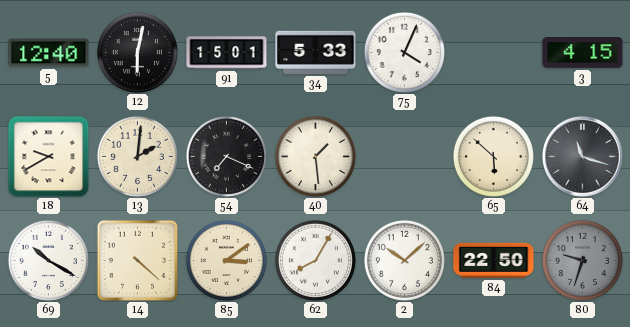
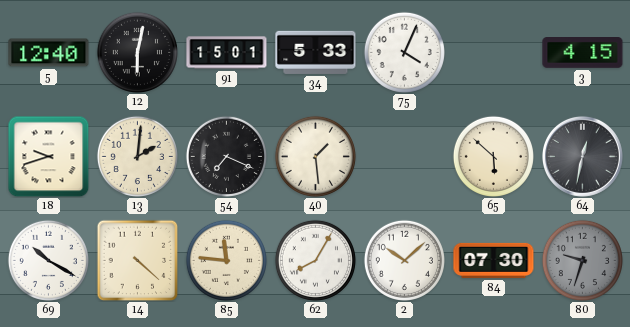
18: 9:40 -> 9:42 (48, 156)
64: 11:18 -> 12:32 (582, 156)
85: 3:09 -> 11:46 (226, 260)
84: 22:50 -> 07:30 (494, 260)
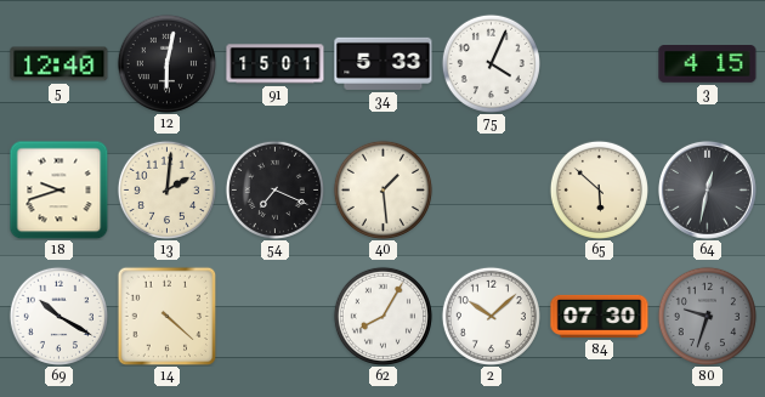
85: 11:46 -> none (226, 260)
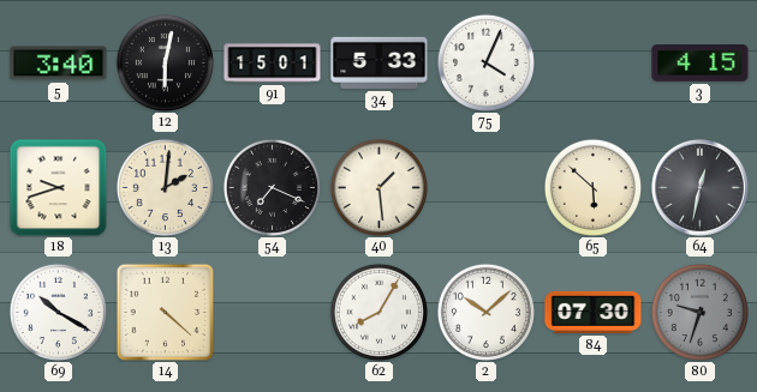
5: 12:40 -> 3:40 (59, 64)
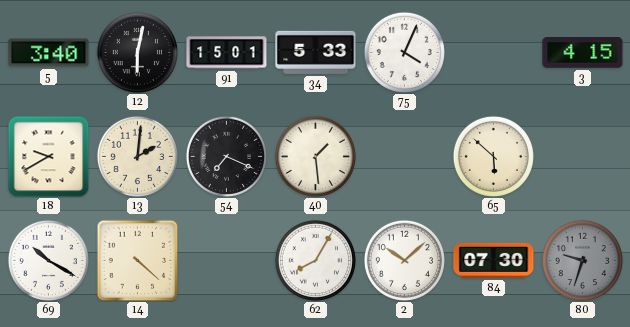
18: 9:42 -> 9:40 (48, 156)
64: 12:32 -> none (699, 187)
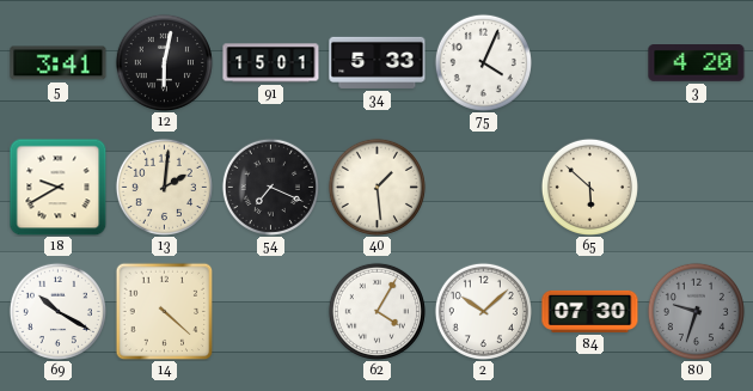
5: 3:40 -> 3:41 (59, 63)
3: 4:15 -> 4:20 (697, 63)
62: 8:05 -> 4:05 (376, 311)
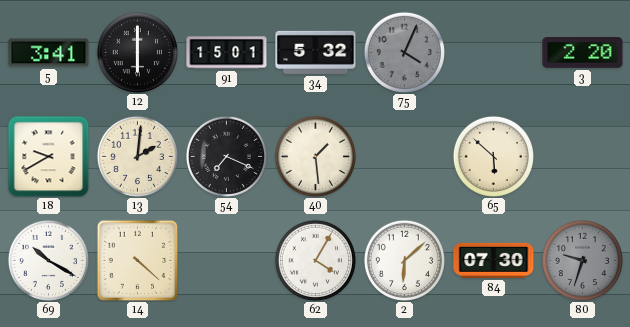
12: 6:02 -> 6:00 (137, 52)
34: 5:33 -> 5:32 (316, 52)
75 dial: white -> grey (404, 52)
3: 4:20 -> 2:20 (583, 53)
2: 10:08 -> 6:08 (404, 260)
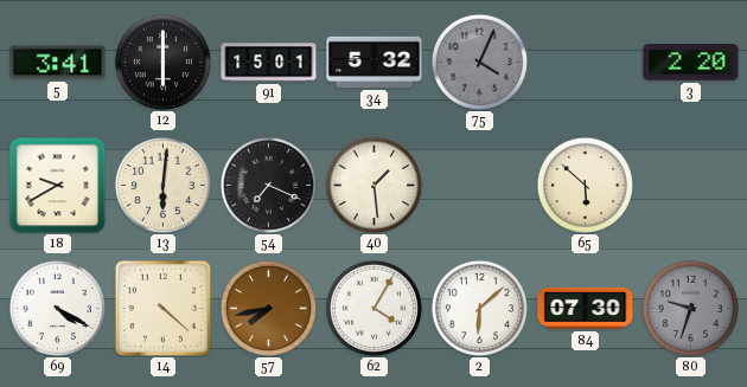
13: 2:01 -> 6:01 (162, 185)
69: 10:20 -> 4:20 (57, 308)
57: none -> 7:43 (268, 308)
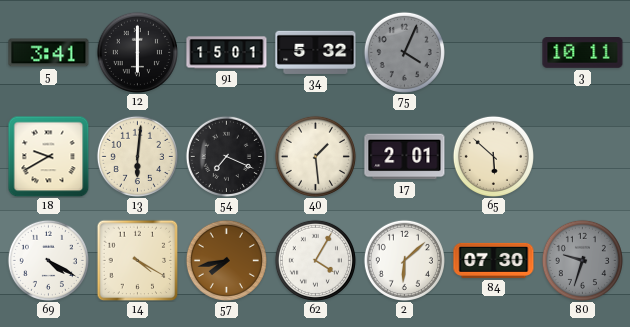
3: 2:20 -> 10:11 (583, 53)
17: none -> 2:01 (405, 157)
14: 4:22 -> 4:20 (137, 260)
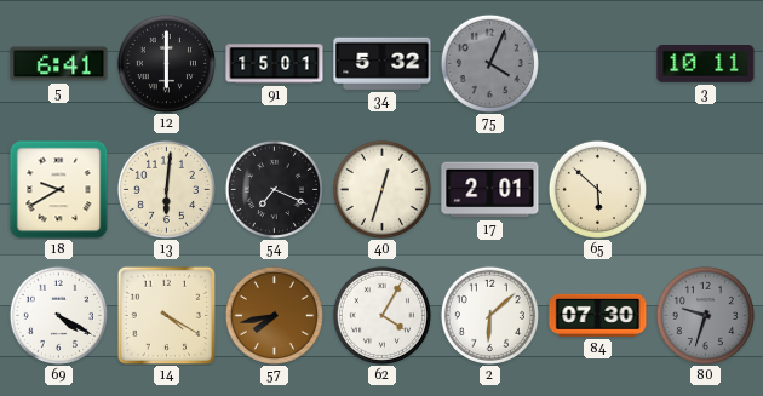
5: 3:41 -> 6:41 (59, 64)
40: 1:29 -> 12:33 (381, 189)
